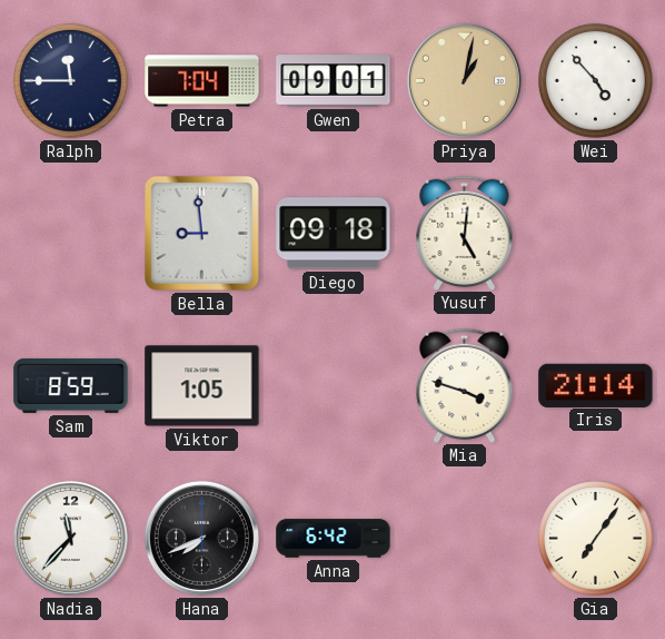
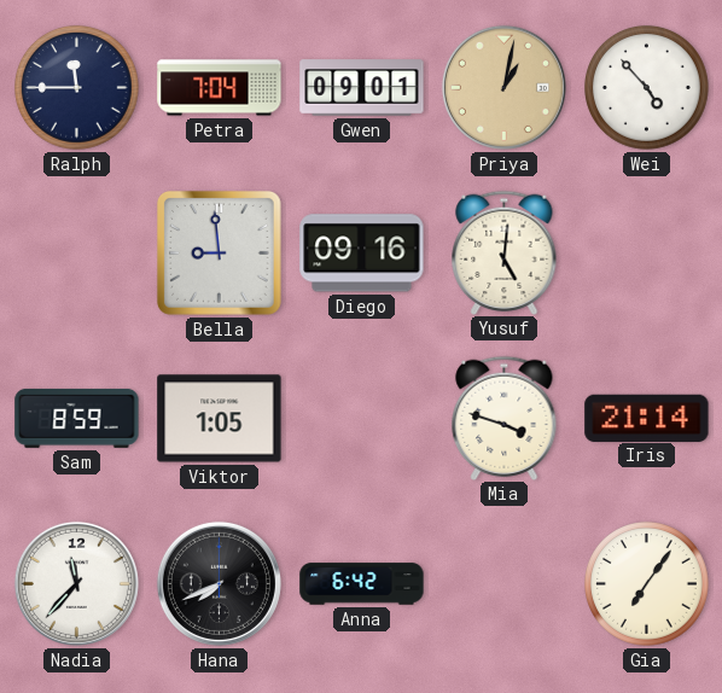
Diego: 09:18 -> 09:16 (362, 254)
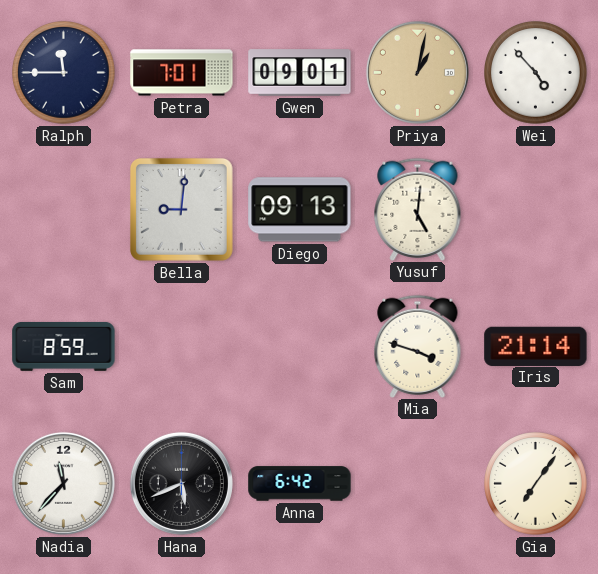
Petra: 7:04 -> 7:01 (182, 73)
Bella: 8:59 -> 9:01 (182, 210)
Diego: 09:16 -> 09:13 (300, 210)
Viktor: 1:05 -> none (220, 419)
Hana: 7:41 -> 5:41 (181, 483)
